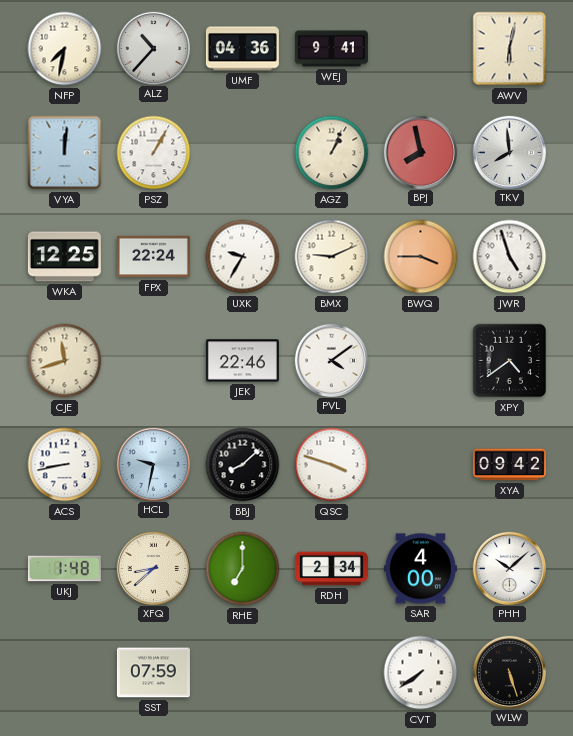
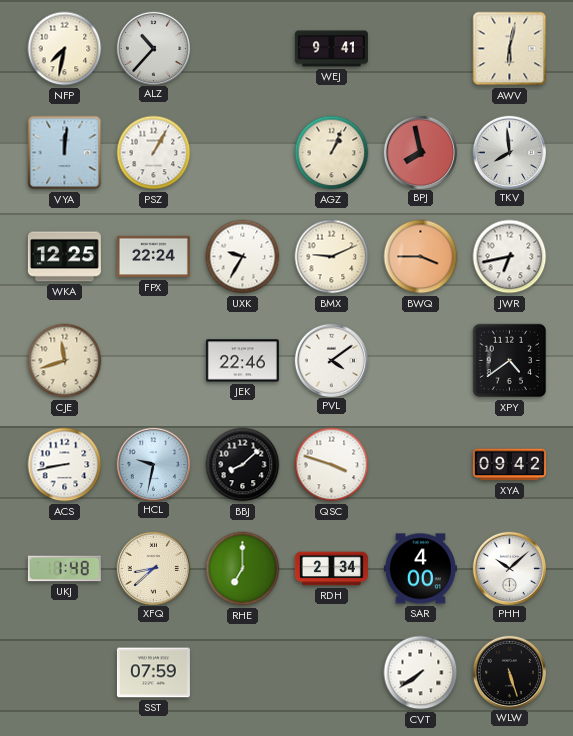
UMF: 04:36 -> none (242, 49)
JWR: 4:57 -> 6:43 (510, 257)
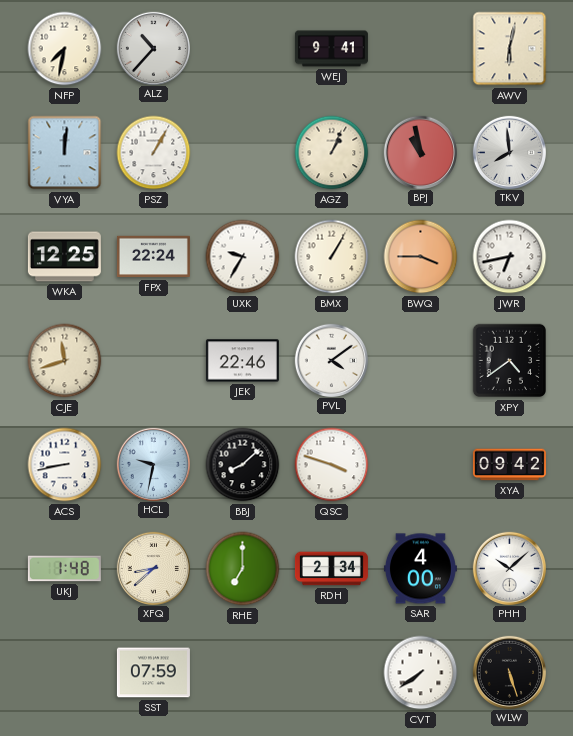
BPJ: 7:58 -> 10:58 (420, 152)
BMX: 9:11 -> 1:05 (332, 257)
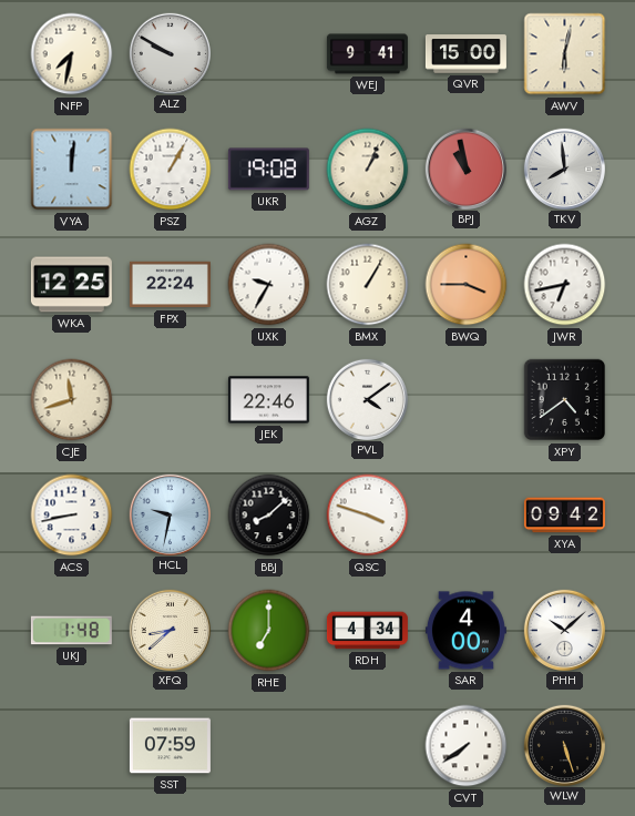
ALZ: 10:37 -> 9:50 (170, 53)
QVR: none -> 15:00 (465, 54)
UKR: none -> 19:08 (268, 170)
RDH: 2:34 -> 4:34 (367, 631)
